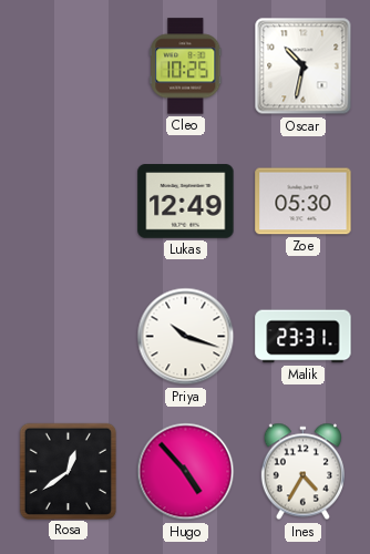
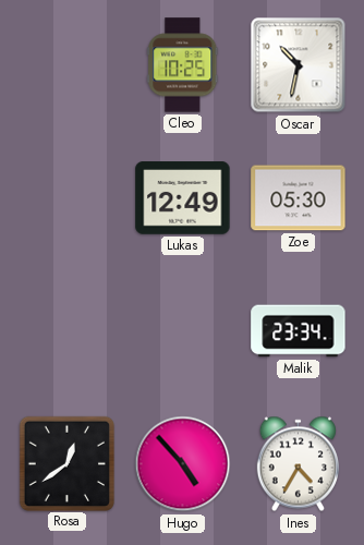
Priya: 10:18 -> none (186, 337)
Malik: 23:31 -> 23:34 (299, 331)
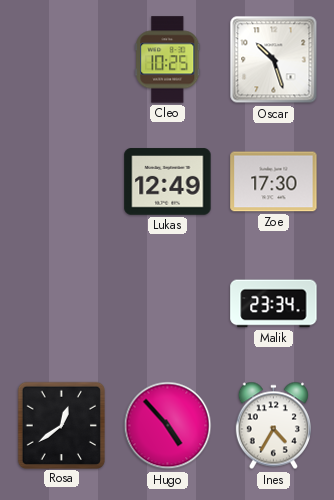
Oscar: 10:32 -> 10:27 (274, 60)
Zoe: 05:30 -> 17:30 (274, 182)
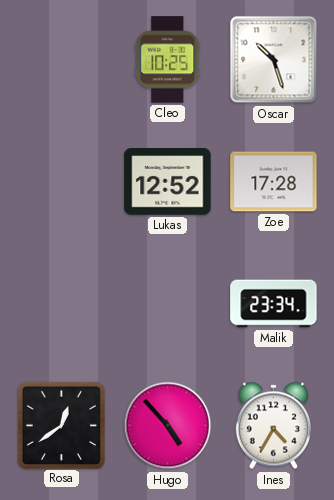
Lukas: 12:49 -> 12:52 (168, 182)
Zoe: 17:30 -> 17:28 (274, 182)
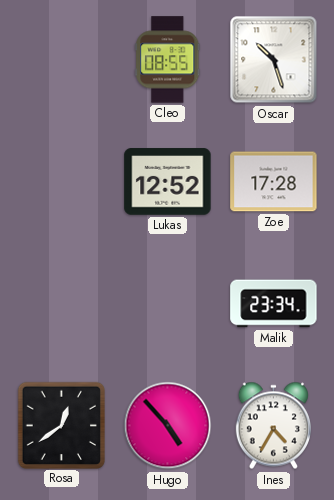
Cleo: 10:25 -> 08:55 (168, 60)
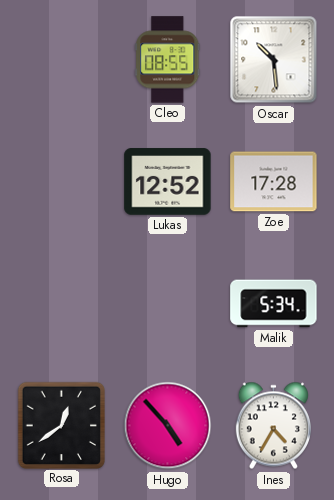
Oscar: 10:27 -> 10:29 (274, 60)
Malik: 23:34 -> 5:34 (274, 304)
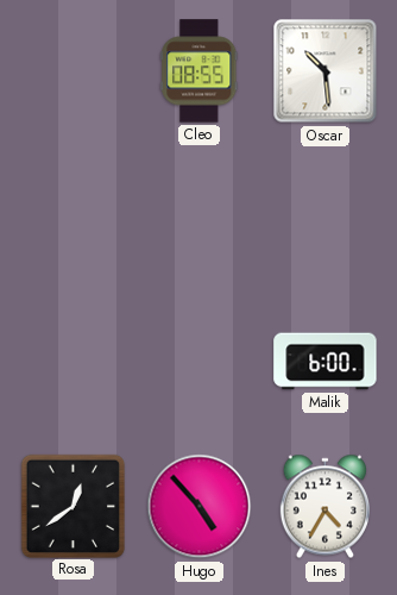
Lukas: 12:52 -> none (168, 182)
Zoe: 17:28 -> none (274, 182)
Malik: 5:34 -> 6:00 (326, 362)
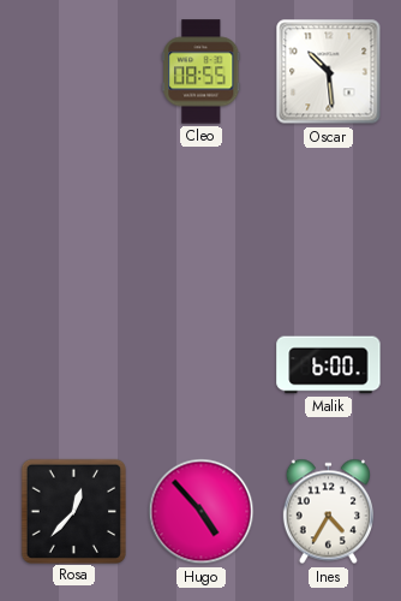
Rosa: 12:39 -> 12:37 (73, 511)
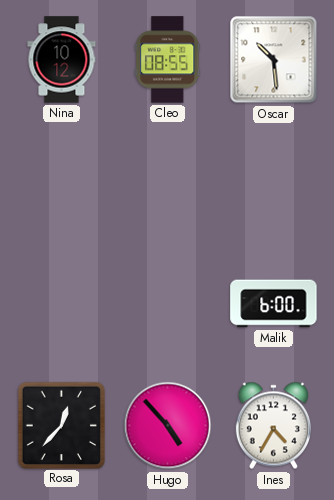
Nina: none -> 10:12 (62, 60)
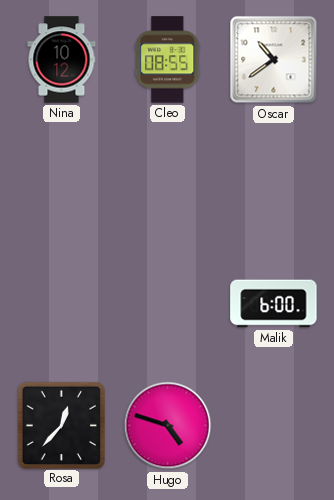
Oscar: 10:29 -> 10:39 (274, 60)
Hugo: 4:53 -> 4:48 (168, 426)
Ines: 4:35 -> none (273, 426)
